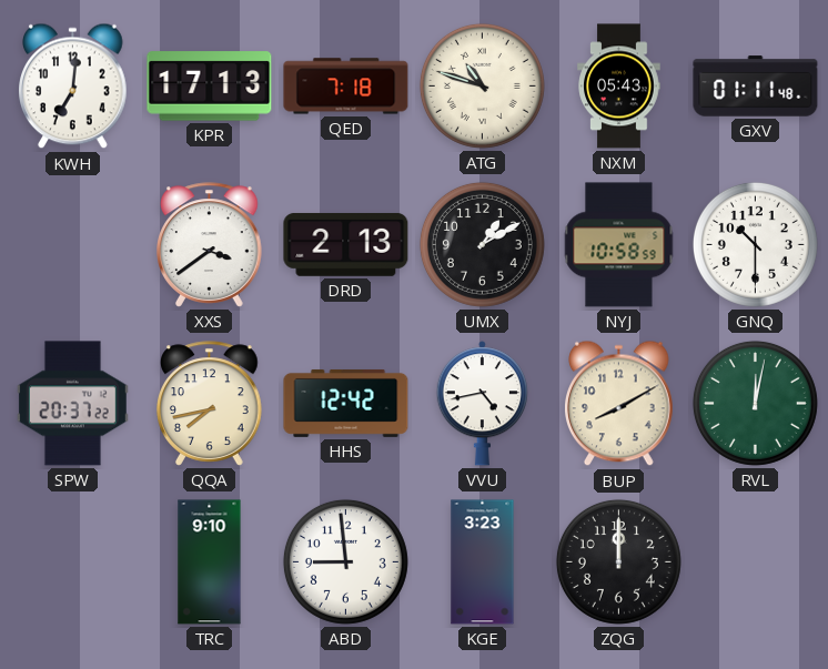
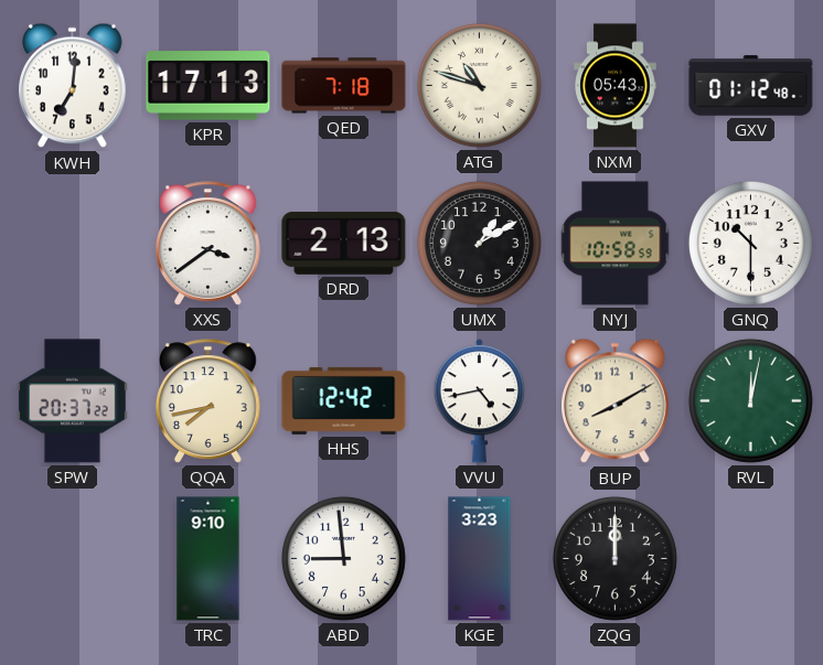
GXV: 01:11 -> 01:12 (751, 86)
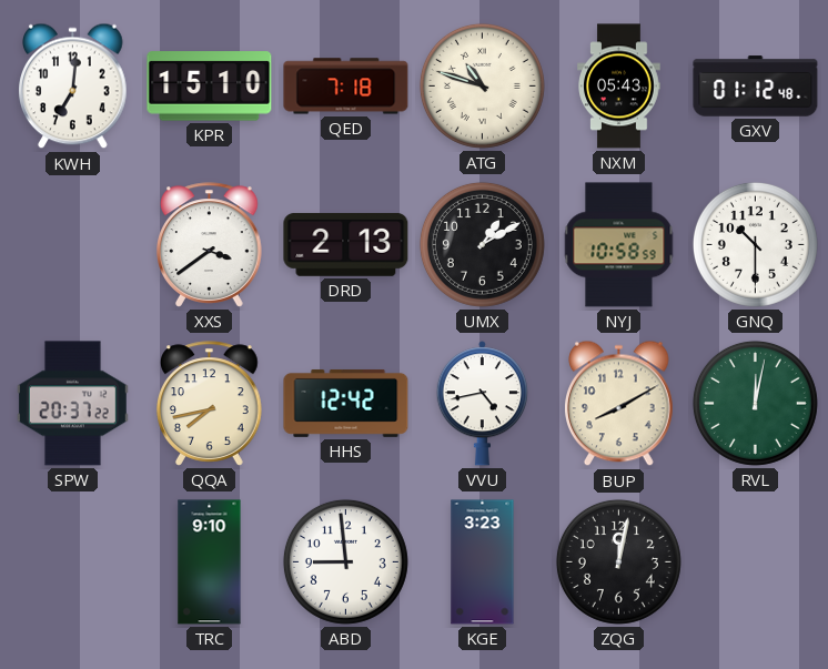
KPR: 17:13 -> 15:10 (210, 87)
ZQG: 12:00 -> 12:02 (618, 561)
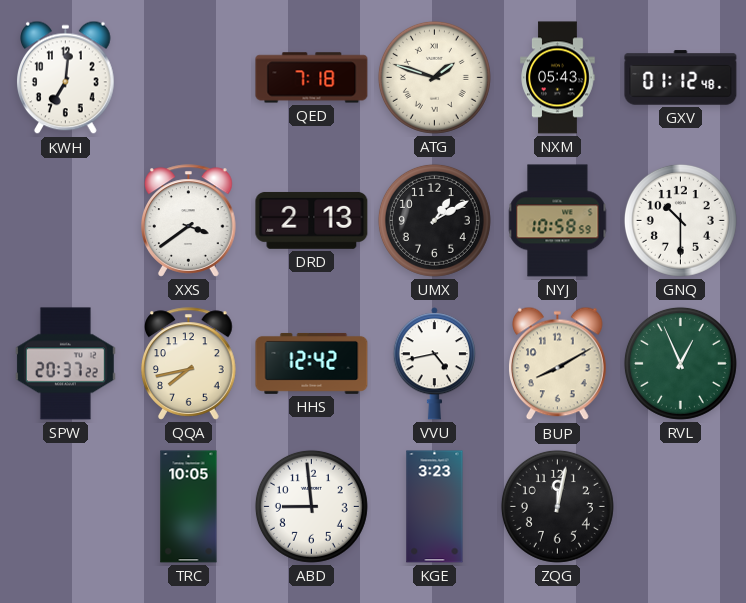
KPR: 15:10 -> none (210, 87)
ATG: 10:48 -> 1:48 (434, 77)
RVL: 12:02 -> 12:56 (680, 363)
TRC: 9:10 -> 10:05 (189, 507)
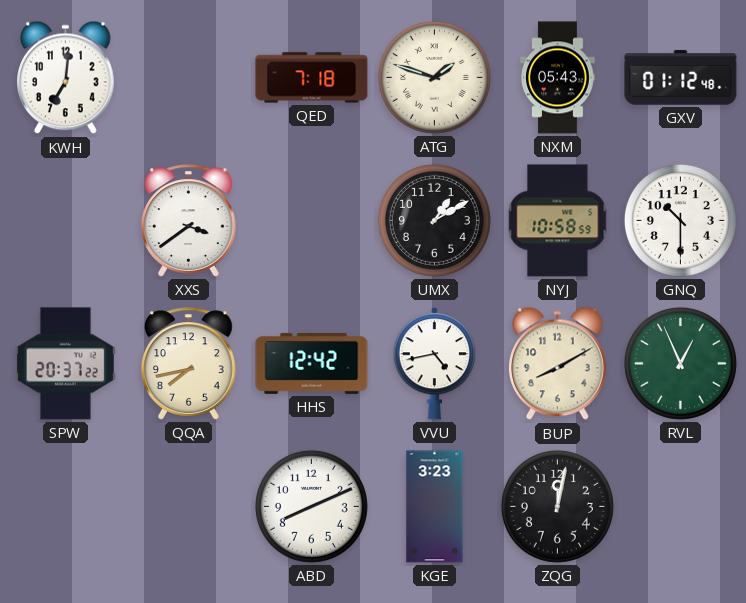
DRD: 2:13 -> none (312, 220)
TRC: 10:05 -> none (189, 507)
ABD: 8:59 -> 8:11 (311, 506)
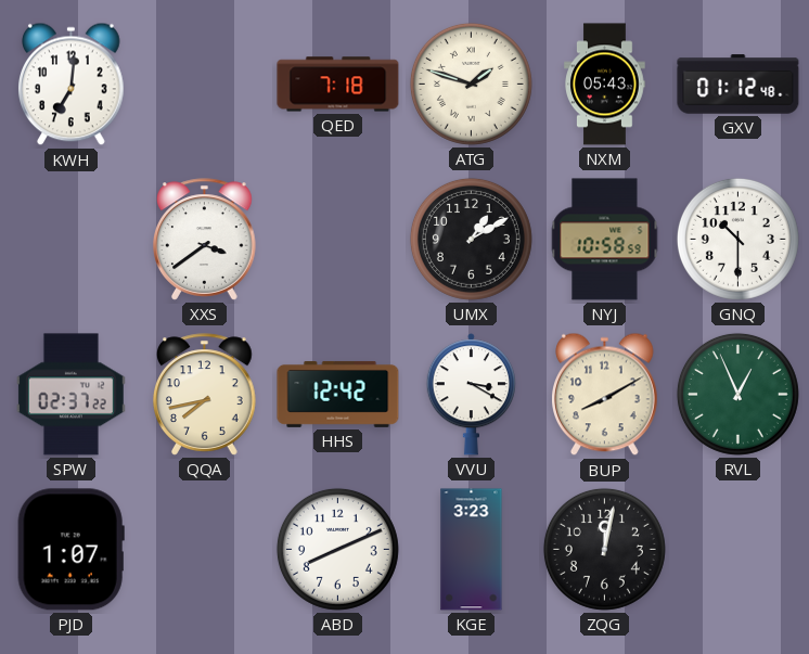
SPW: 20:37 -> 02:37 (70, 395)
VVU: 4:43 -> 3:20 (471, 395)
PJD: none -> 1:07 (70, 550)
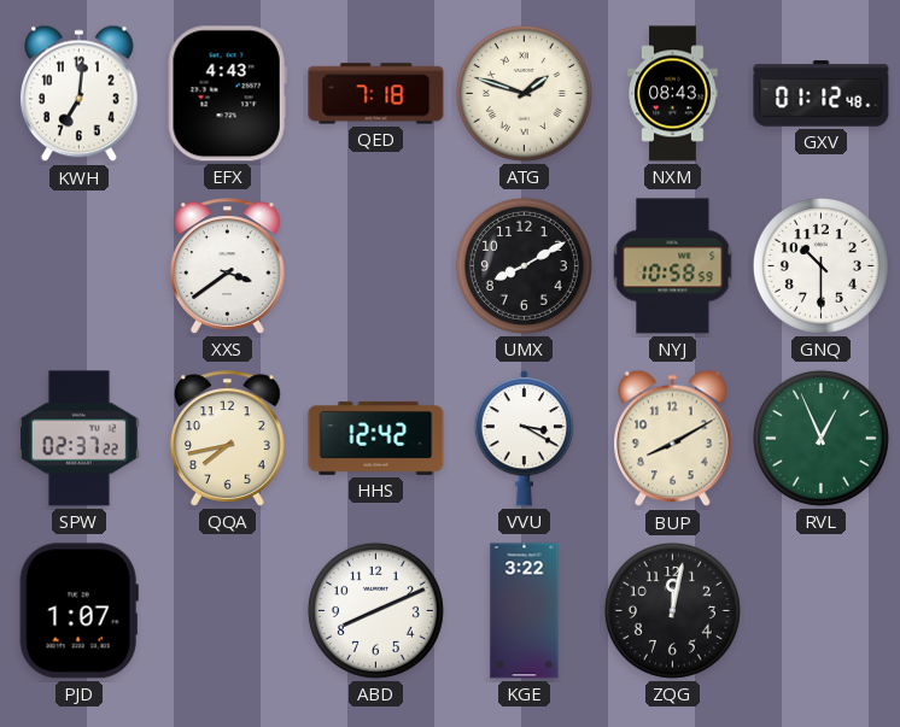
EFX: none -> 4:43 (227, 94)
NXM: 05:43 -> 08:43 (673, 94)
UMX: 1:10 -> 8:10 (524, 265)
KGE: 3:23 -> 3:22 (525, 611)
